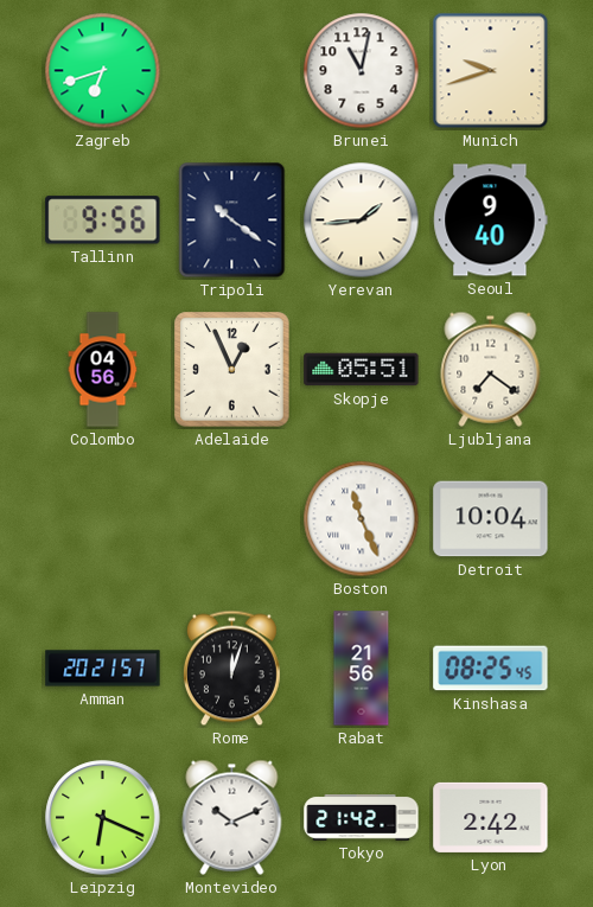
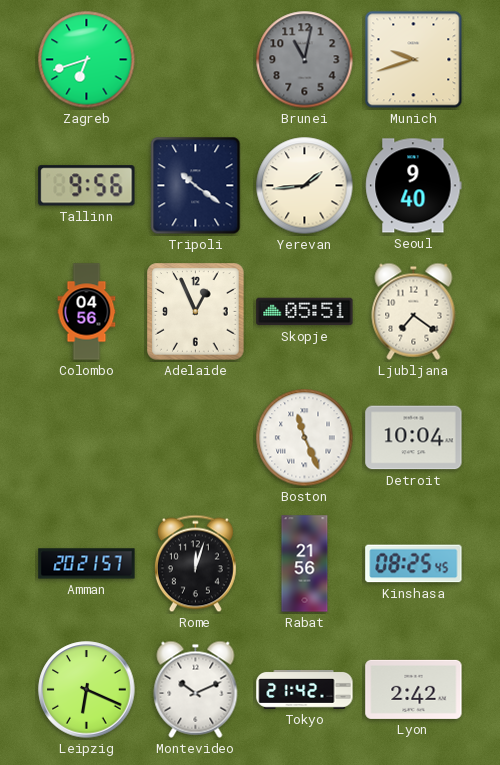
Brunei dial: white -> grey (305, 60)
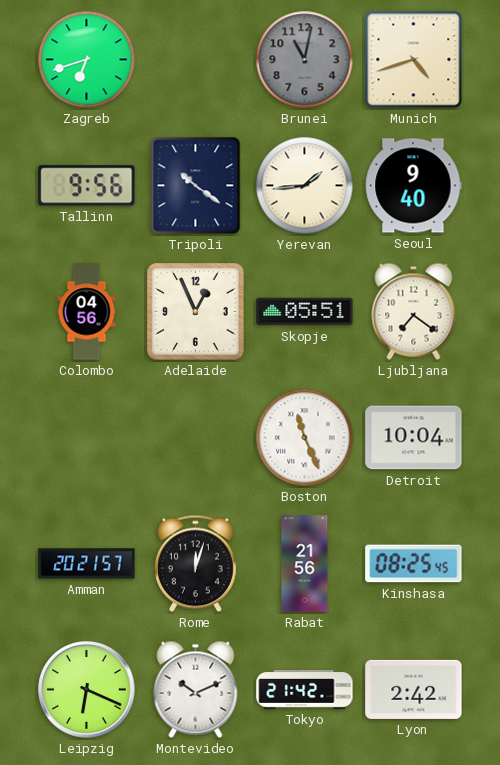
Munich: 9:42 -> 4:42 (414, 60)
